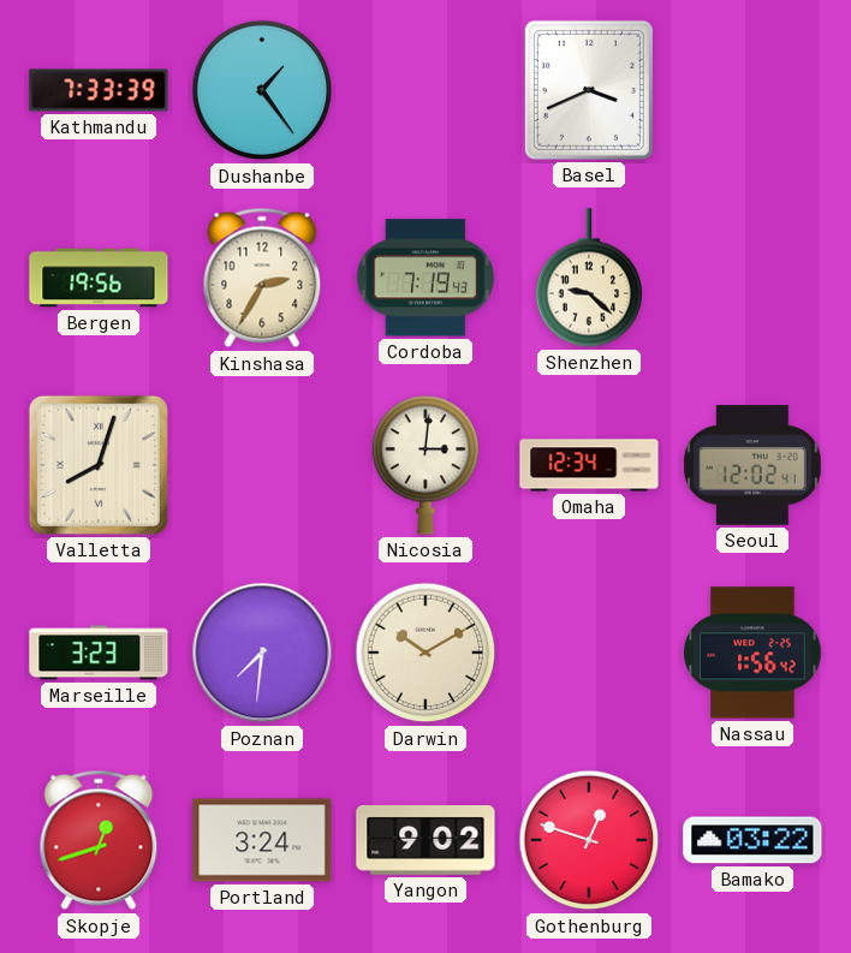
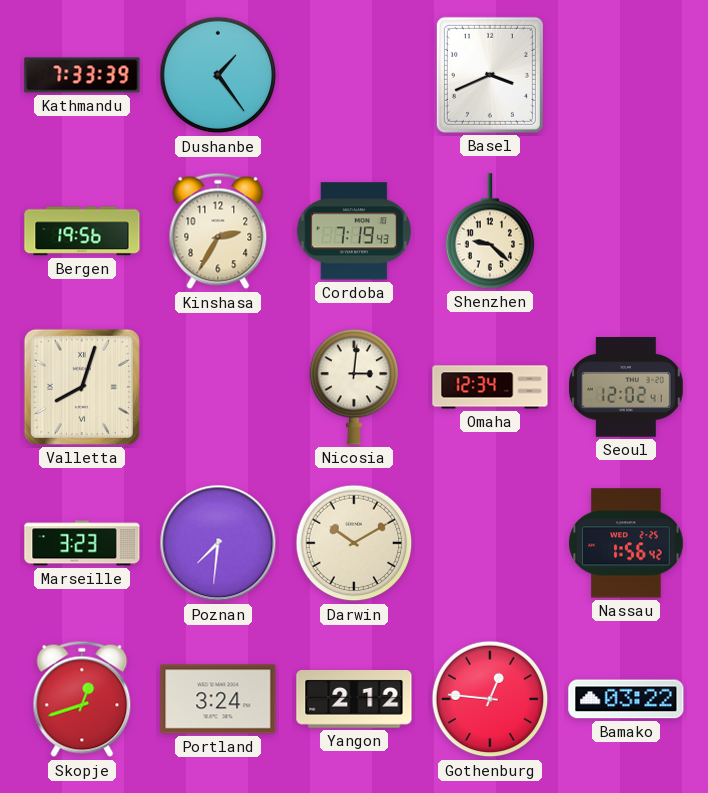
Yangon: 9:02 -> 2:12 (354, 700)
Gothenburg: 12:48 -> 12:46 (490, 699)
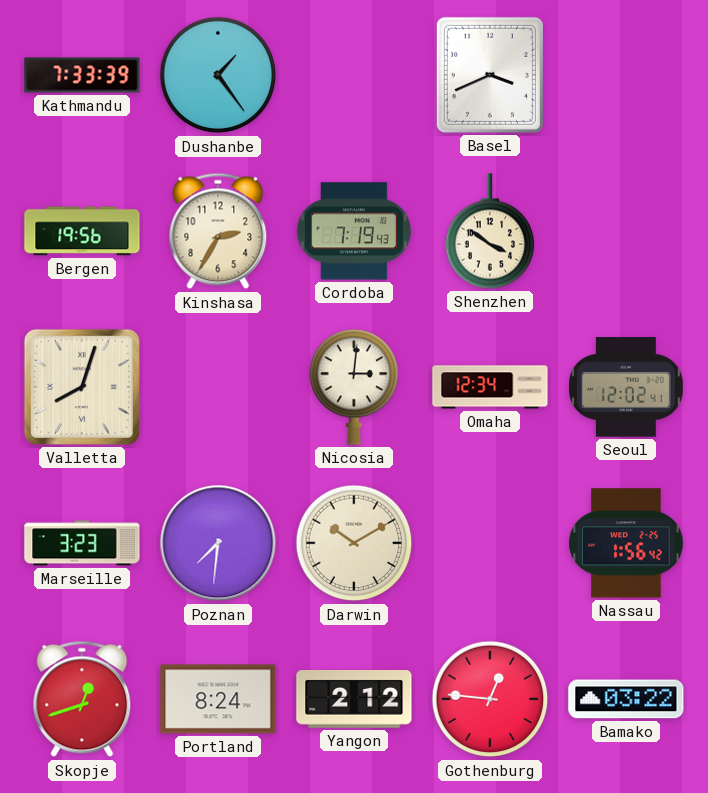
Shenzhen: 9:22 -> 3:51 (490, 231)
Portland: 3:24 -> 8:24 (218, 699)
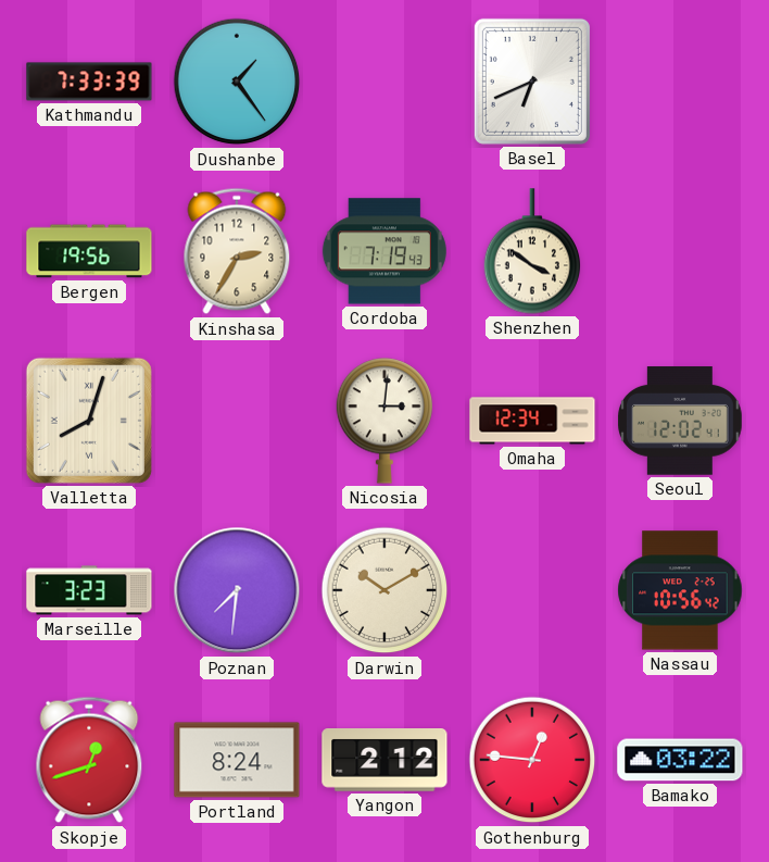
Basel: 3:41 -> 6:41 (532, 82)
Nassau: 1:56 -> 10:56 (680, 590)
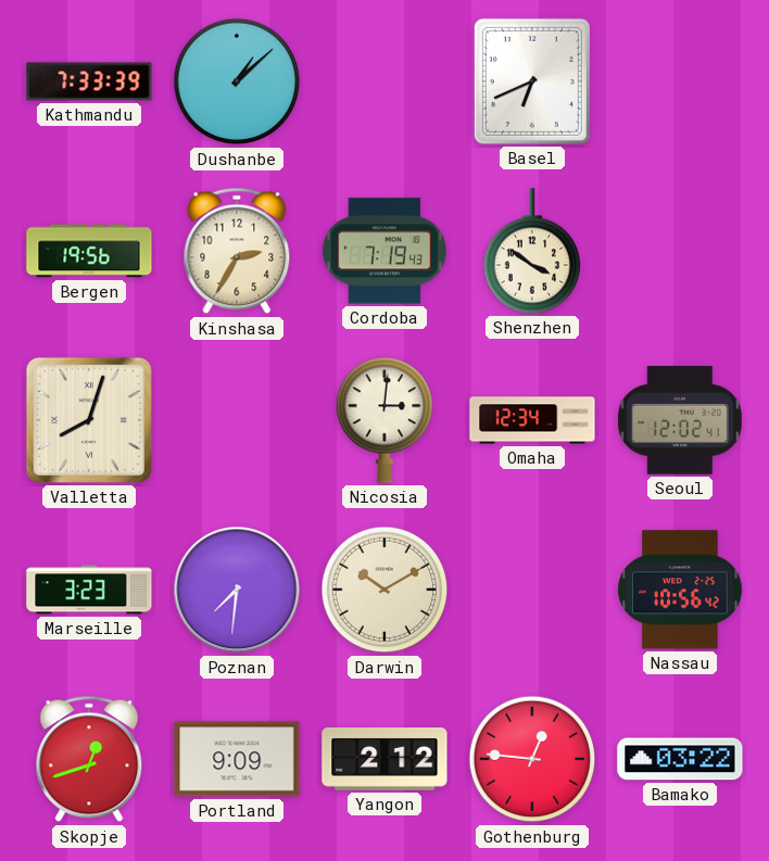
Dushanbe: 1:24 -> 1:08 (237, 81)
Portland: 8:24 -> 9:09 (237, 759)
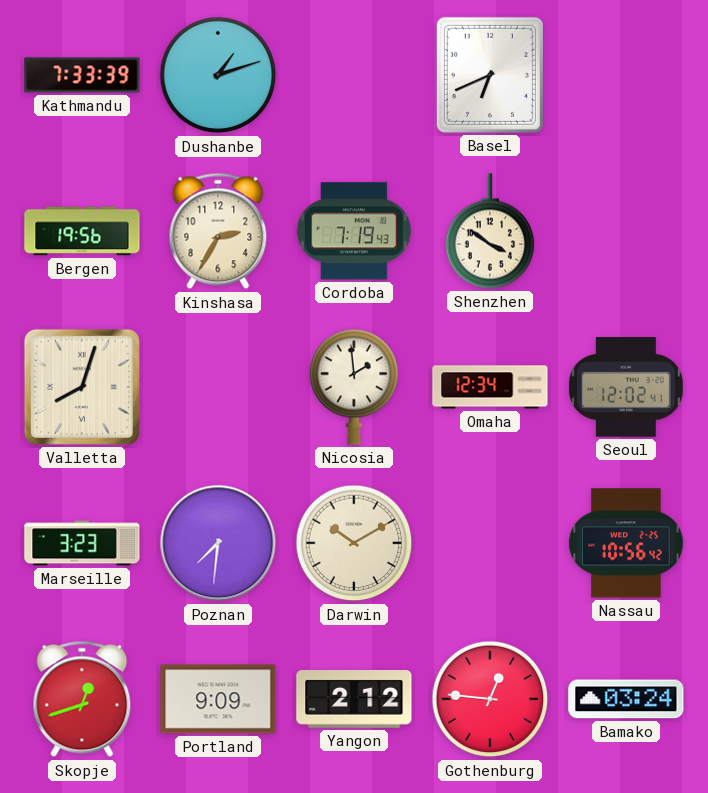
Dushanbe: 1:08 -> 1:12 (218, 75)
Nicosia: 3:01 -> 1:59 (354, 387)
Bamako: 03:22 -> 03:24 (626, 699)
